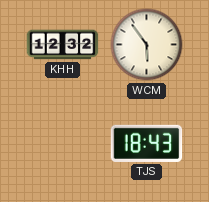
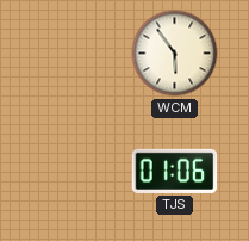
KHH: 12:32 -> none (63, 45)
TJS: 18:43 -> 01:06 (175, 171)
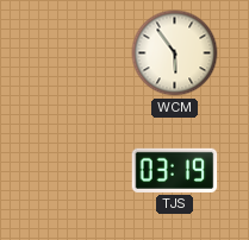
TJS: 01:06 -> 03:19 (175, 170)
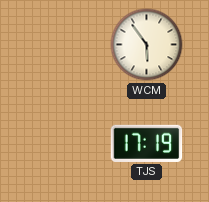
TJS: 03:19 -> 17:19 (147, 143)
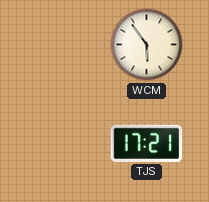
TJS: 17:19 -> 17:21 (147, 143)
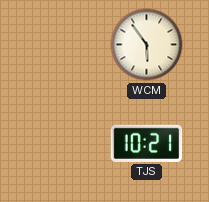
TJS: 17:21 -> 10:21 (147, 143)
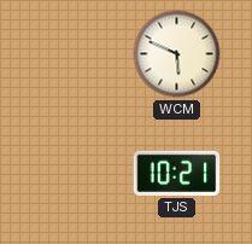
WCM: 5:54 -> 5:49 (177, 54)
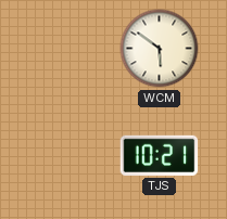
WCM: 5:49 -> 5:51 (160, 49)
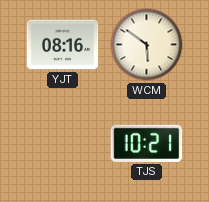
YJT: none -> 08:16 (63, 45)
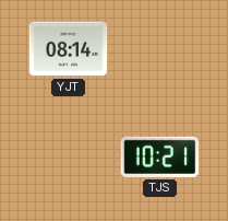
YJT: 08:16 -> 08:14 (69, 49)
WCM: 5:51 -> none (147, 45)
